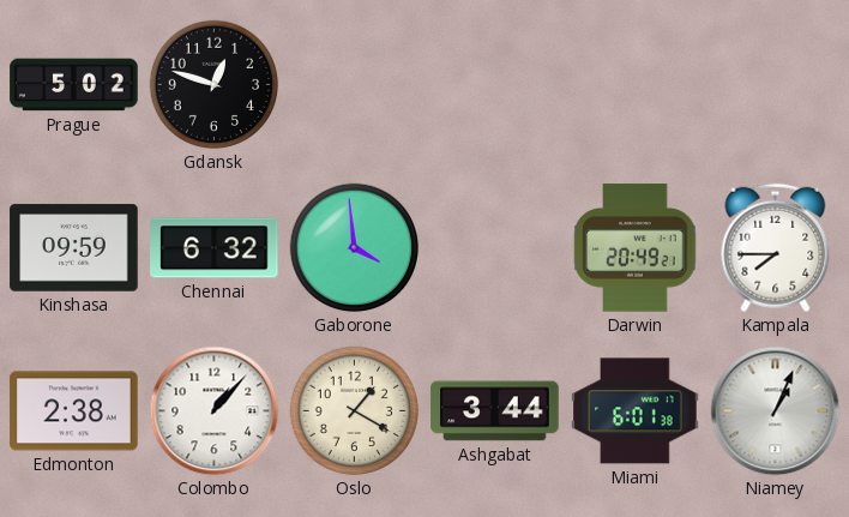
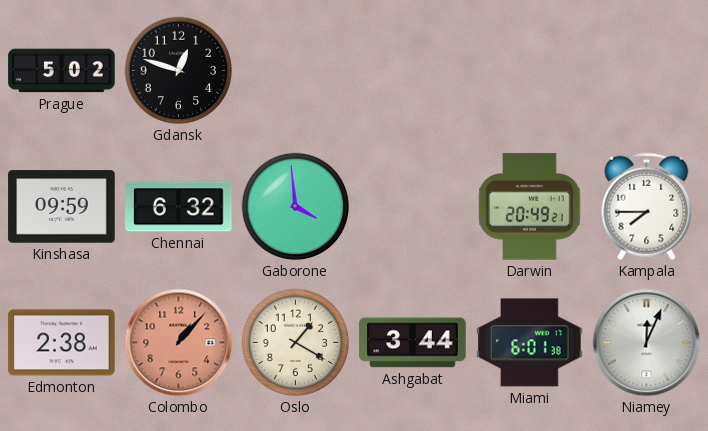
Colombo dial: white -> salmon (179, 343)
Niamey: 1:04 -> 12:04 (647, 343)
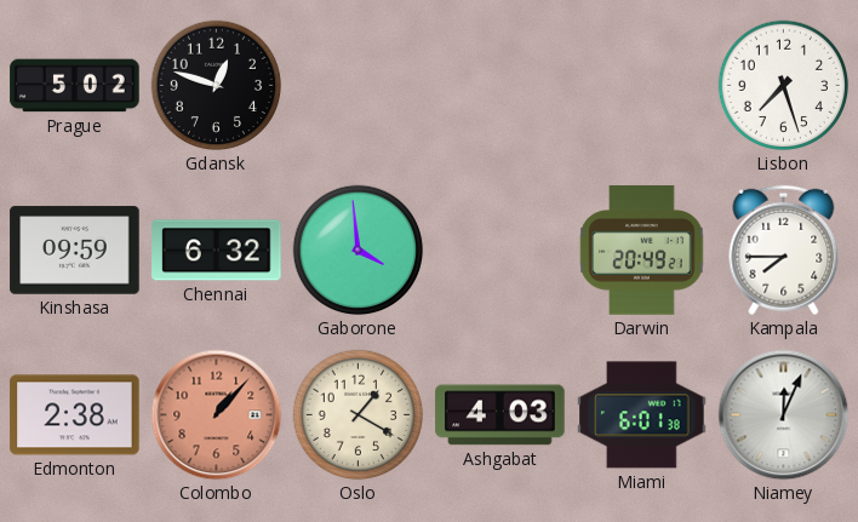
Lisbon: none -> 7:27 (784, 86)
Ashgabat: 3:44 -> 4:03 (501, 415)
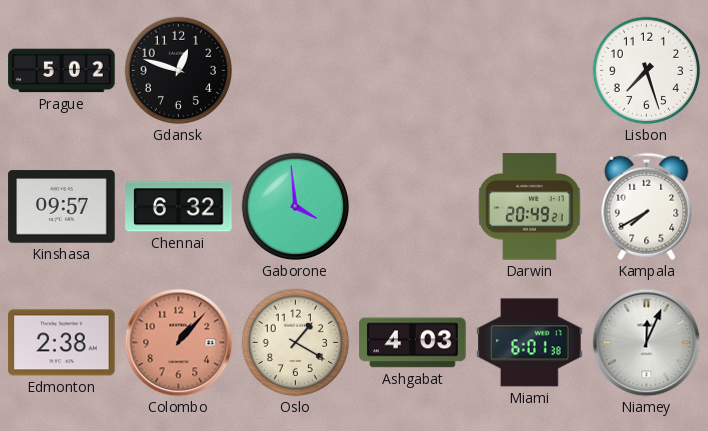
Kinshasa: 09:59 -> 09:57 (62, 207)
Kampala: 7:45 -> 7:40 (647, 207)
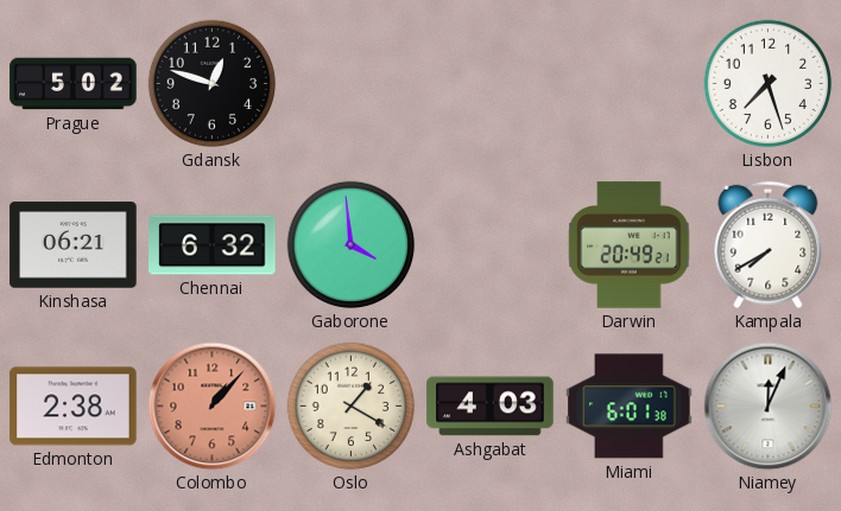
Kinshasa: 09:57 -> 06:21 (74, 245)
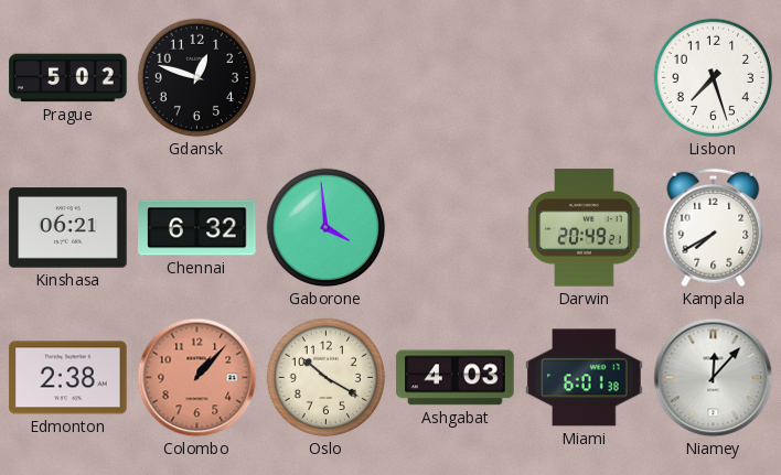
Oslo: 1:20 -> 10:20 (327, 378)
Niamey: 12:04 -> 12:07 (714, 378)
